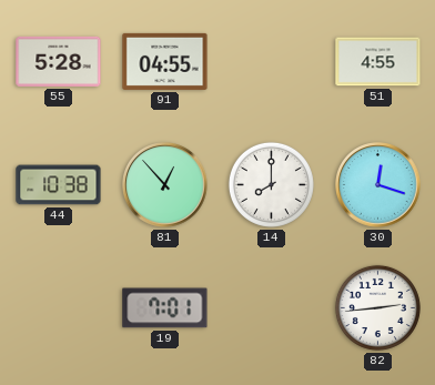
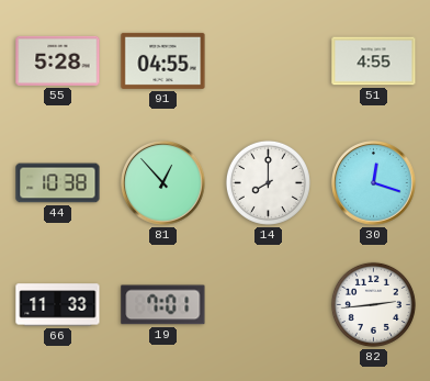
66: none -> 11:33 (58, 305)
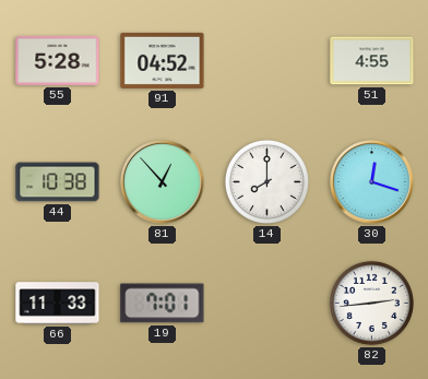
91: 04:55 -> 04:52 (163, 60)
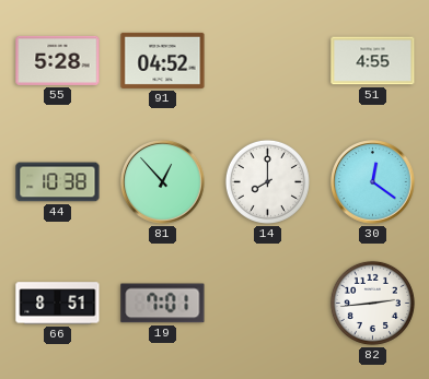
30: 12:18 -> 12:21 (373, 182)
66: 11:33 -> 8:51 (58, 304)
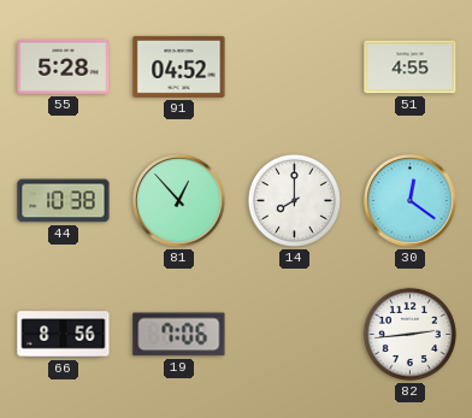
66: 8:51 -> 8:56 (64, 335)
19: 7:01 -> 7:06 (179, 335)
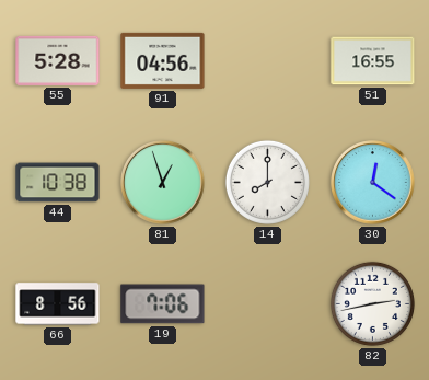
91: 04:52 -> 04:56 (163, 60)
51: 4:55 -> 16:55 (373, 61)
81: 12:53 -> 12:57 (163, 183)
82: 2:44 -> 2:43 (372, 303)
